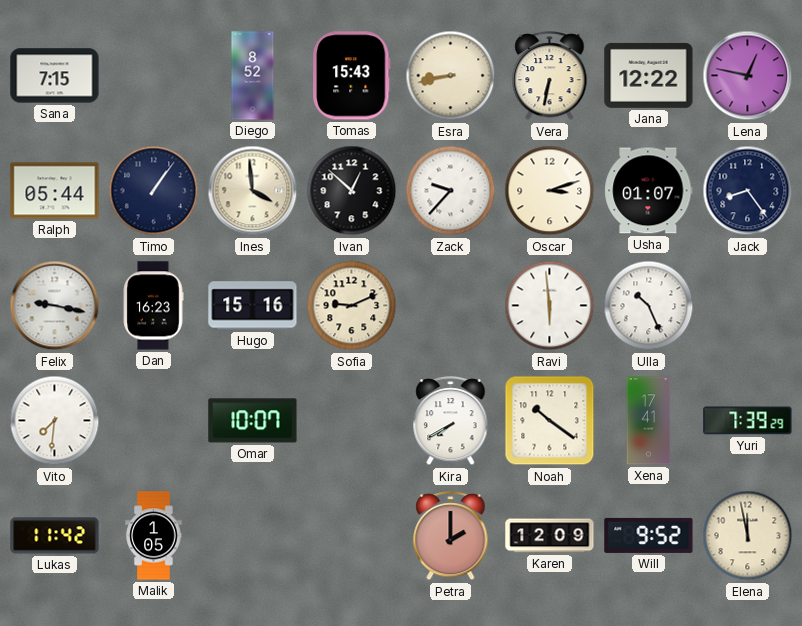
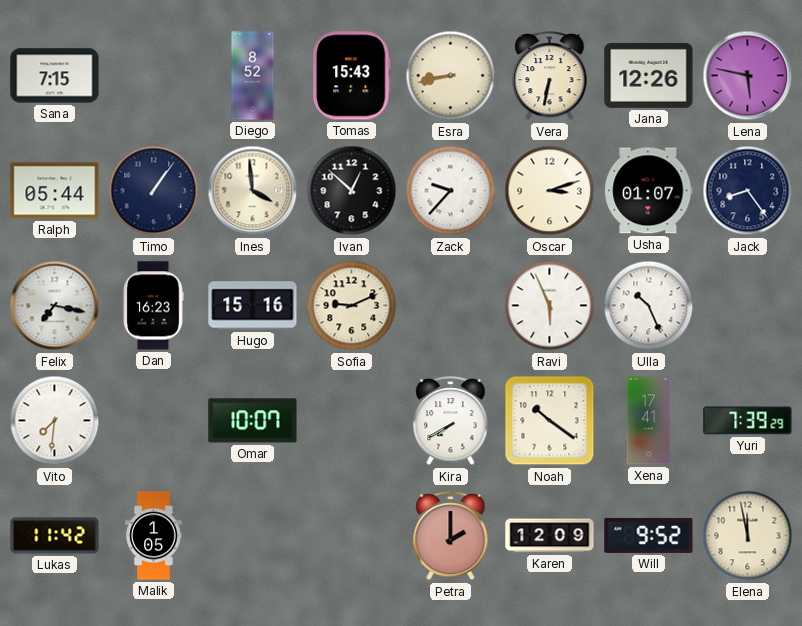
Jana: 12:22 -> 12:26 (649, 75)
Lena: 12:47 -> 5:47 (748, 76)
Felix: 9:17 -> 7:17 (55, 306)
Ravi: 5:59 -> 5:56 (550, 306)
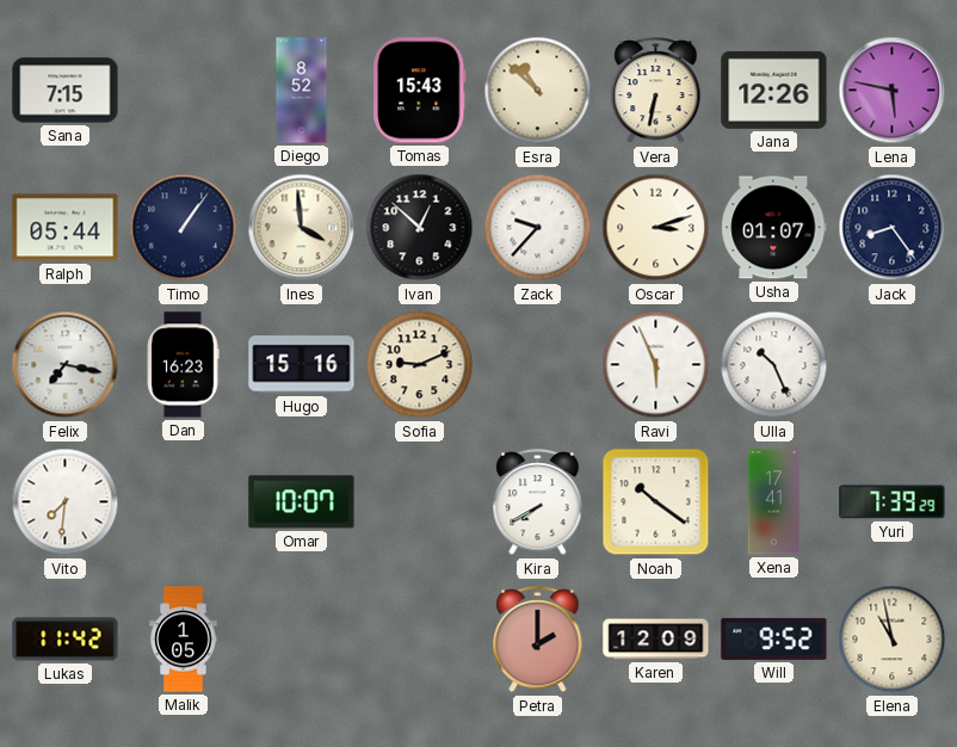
Esra: 8:43 -> 10:52 (538, 91)
Elena: 11:58 -> 10:58 (893, 640)
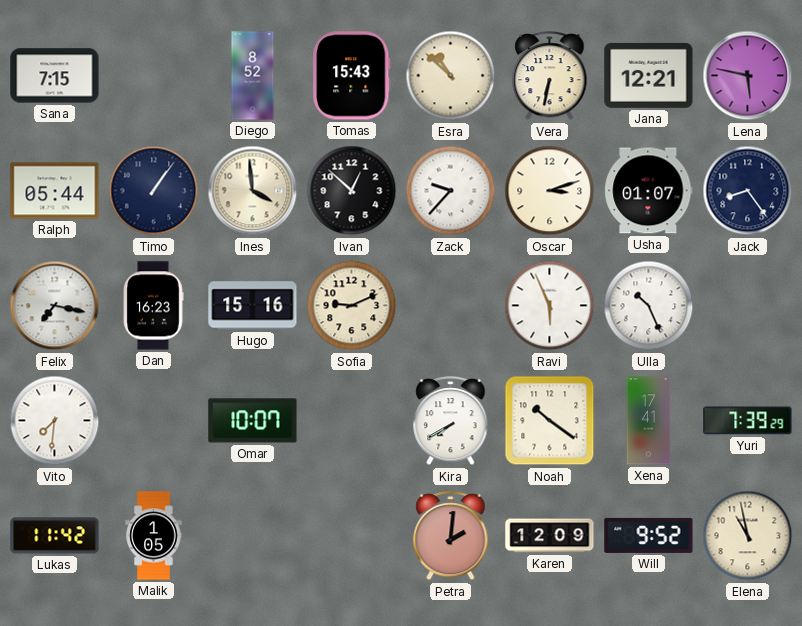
Jana: 12:26 -> 12:21 (649, 75)
Petra: 2:00 -> 2:01 (451, 536)
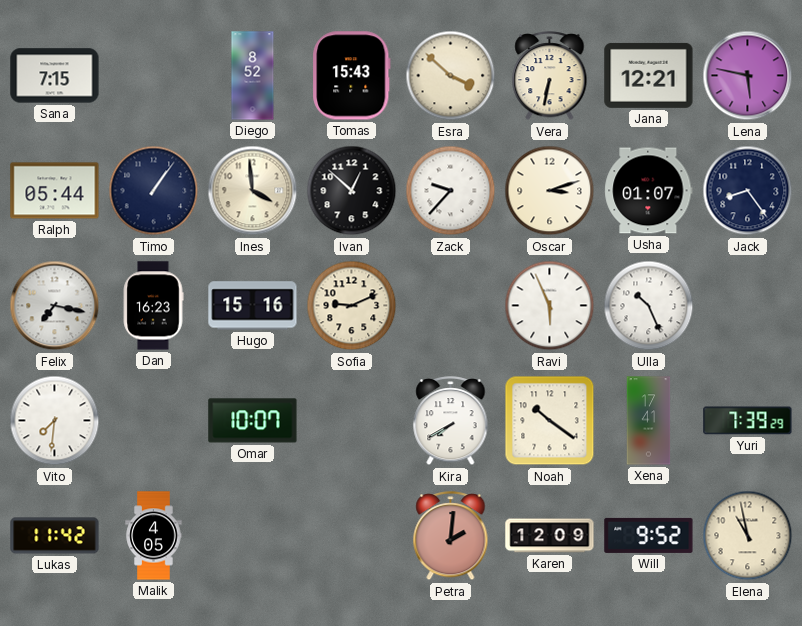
Esra: 10:52 -> 3:52 (451, 76)
Malik: 1:05 -> 4:05 (154, 536)
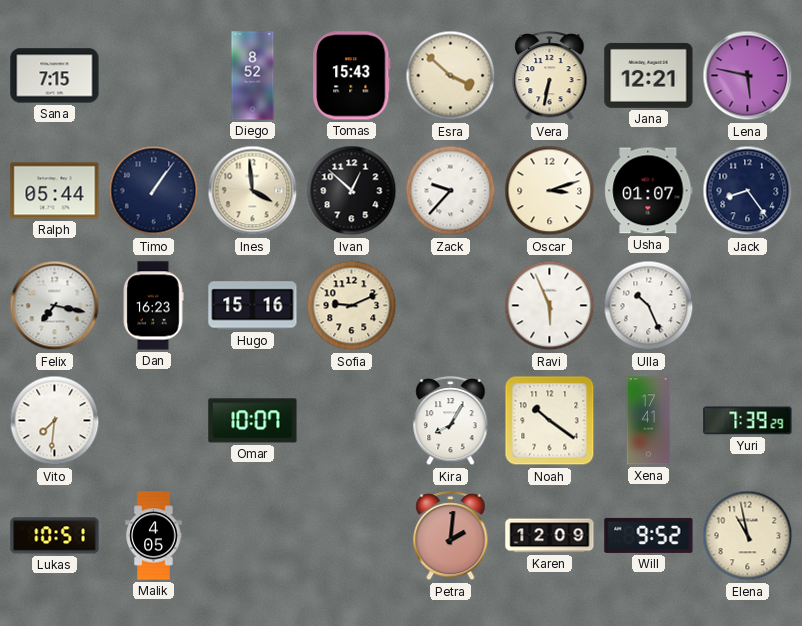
Kira: 7:40 -> 8:05 (451, 421)
Lukas: 11:42 -> 10:51 (55, 536)
